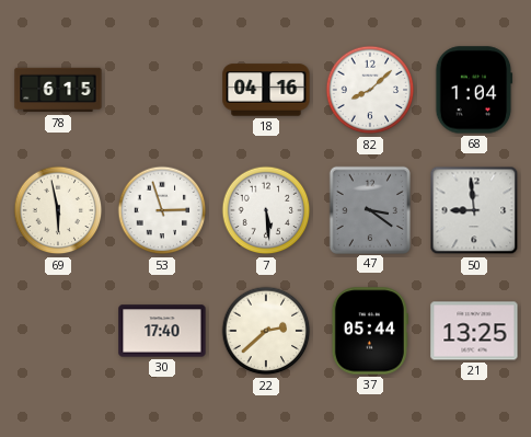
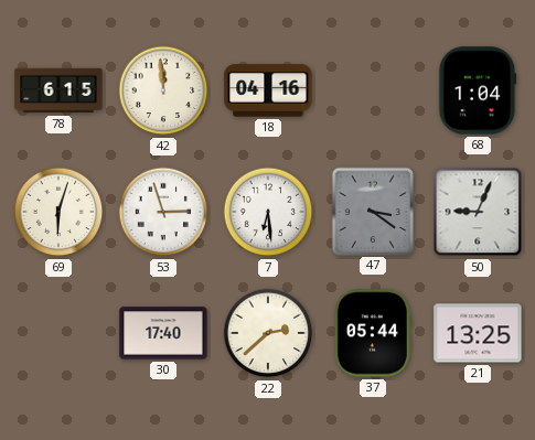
42: none -> 11:59 (163, 90)
82: 8:08 -> none (370, 90)
69: 5:58 -> 6:03 (58, 212)
7: 5:29 -> 6:29 (268, 212)
50: 8:59 -> 9:04 (478, 212)
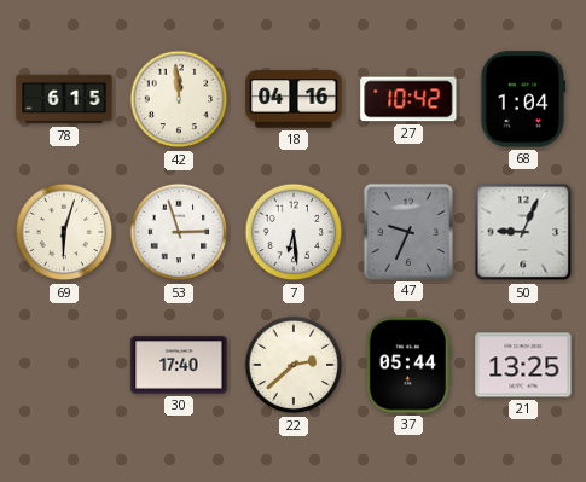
27: none -> 10:42 (408, 99)
47: 3:21 -> 9:34 (408, 231)
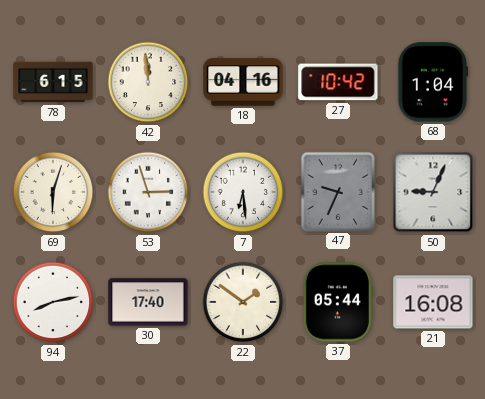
94: none -> 8:13 (53, 302)
22: 2:38 -> 1:51 (243, 302)
21: 13:25 -> 16:08 (433, 302)
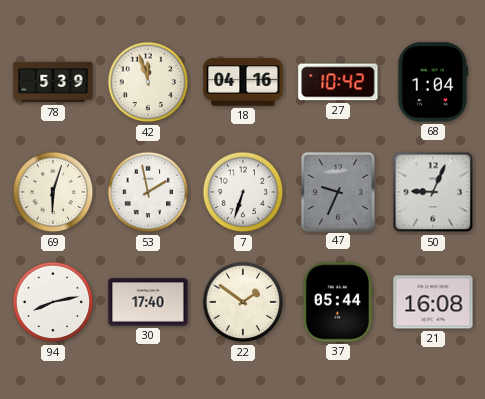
78: 6:15 -> 5:39 (53, 82)
42: 11:59 -> 11:57 (148, 82)
53: 2:57 -> 1:58 (148, 192)
7: 6:29 -> 6:33 (243, 192)
